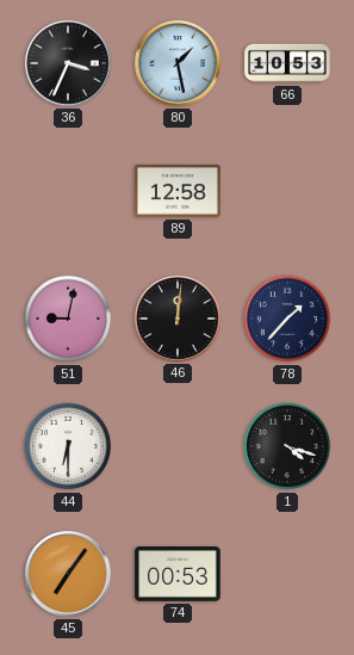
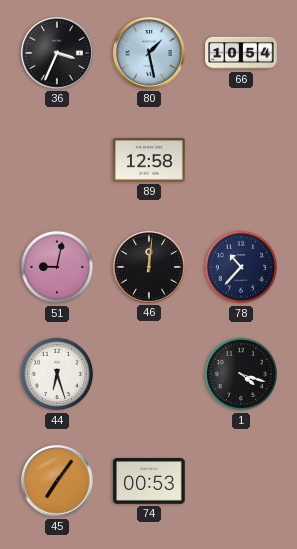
66: 10:53 -> 10:54 (241, 53)
78: 1:37 -> 10:37 (241, 267)
44: 6:30 -> 6:27 (57, 374)
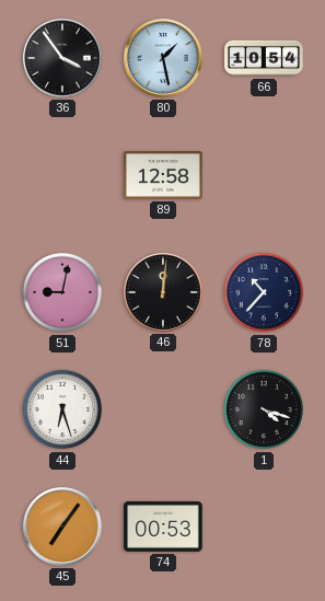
36: 3:34 -> 3:54 (62, 58)
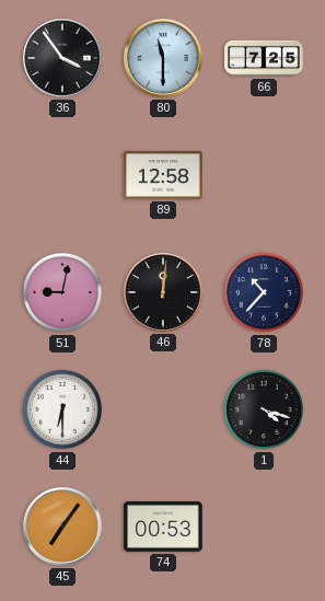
80: 1:28 -> 11:30 (163, 58)
66: 10:54 -> 7:25 (264, 58)
44: 6:27 -> 6:30 (62, 409)
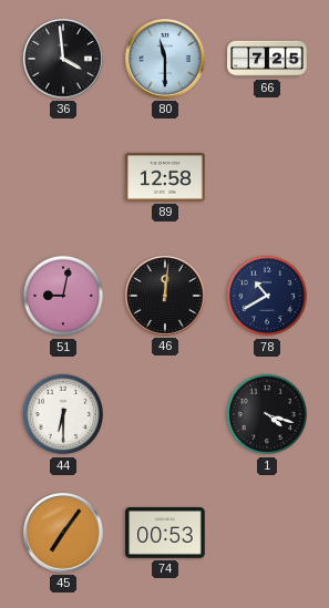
36: 3:54 -> 3:59 (63, 59)
78: 10:37 -> 10:40 (267, 296)
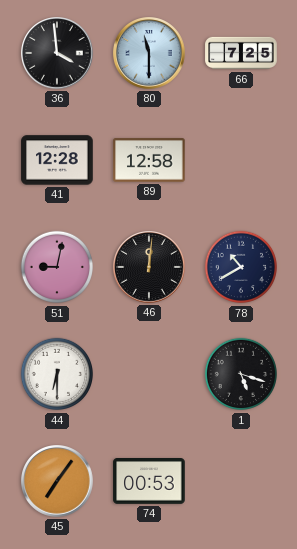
41: none -> 12:28 (57, 160)
1: 4:18 -> 5:18 (241, 374)
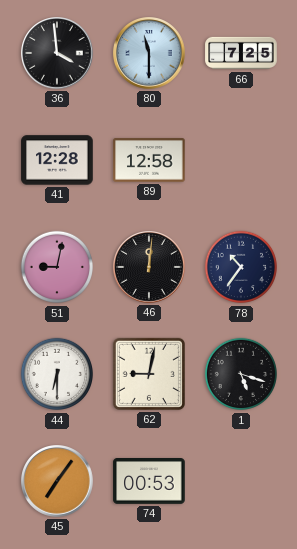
78: 10:40 -> 10:36 (241, 267)
62: none -> 9:02 (149, 374)
